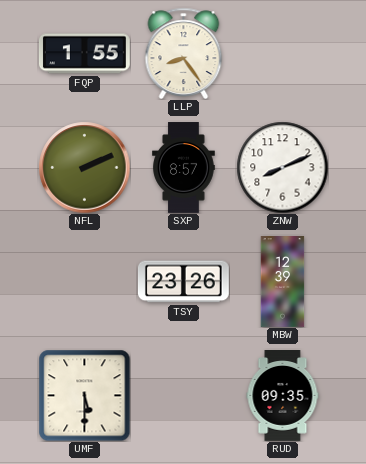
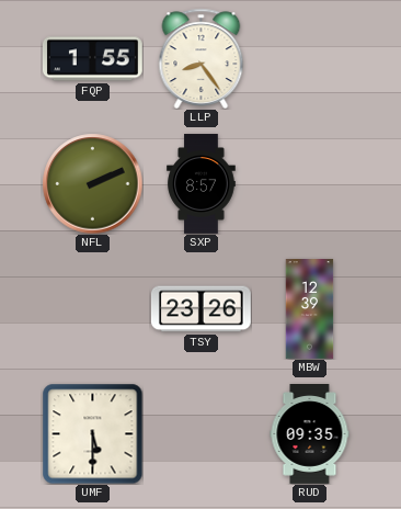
ZNW: 8:11 -> none (282, 167)
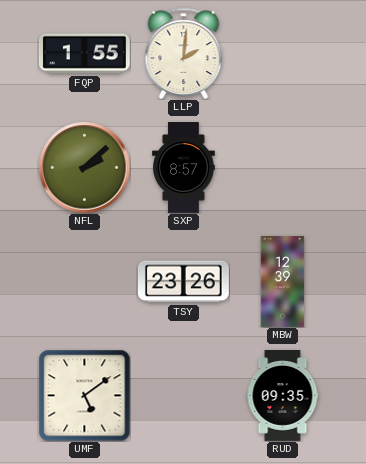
LLP: 8:24 -> 2:01 (184, 53)
NFL: 2:11 -> 2:08 (84, 167)
UMF: 5:30 -> 5:09 (84, 395)
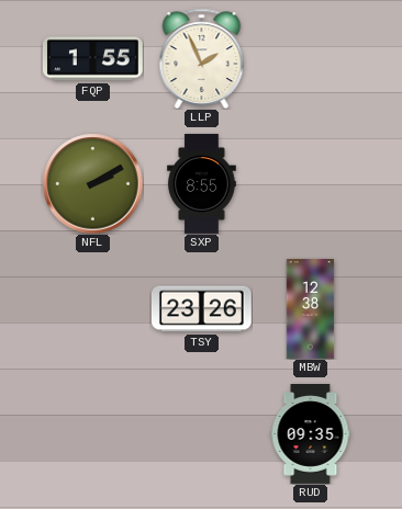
LLP: 2:01 -> 1:56 (202, 58)
NFL: 2:08 -> 2:10 (92, 183)
SXP: 8:57 -> 8:55 (202, 184)
MBW: 12:39 -> 12:38 (311, 309)
UMF: 5:09 -> none (84, 395)
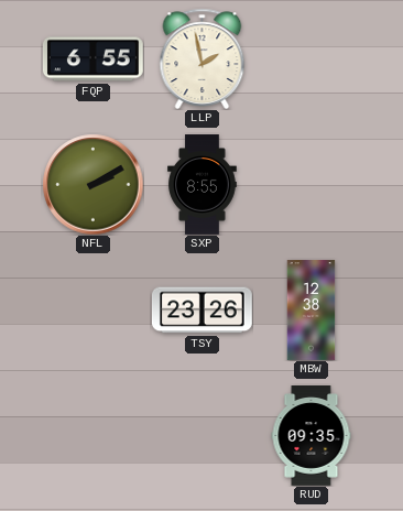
FQP: 1:55 -> 6:55 (92, 59)
LLP: 1:56 -> 1:58 (203, 58)
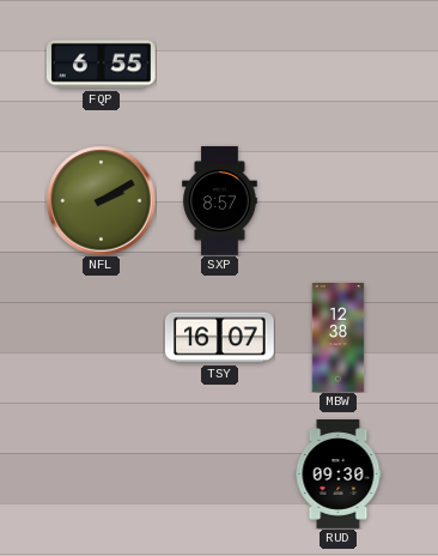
LLP: 1:58 -> none (203, 58)
SXP: 8:55 -> 8:57 (220, 201)
TSY: 23:26 -> 16:07 (220, 338)
RUD: 09:35 -> 09:30 (339, 475)
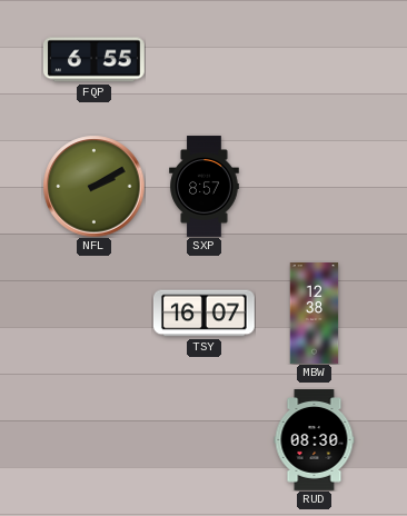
RUD: 09:30 -> 08:30 (315, 440)
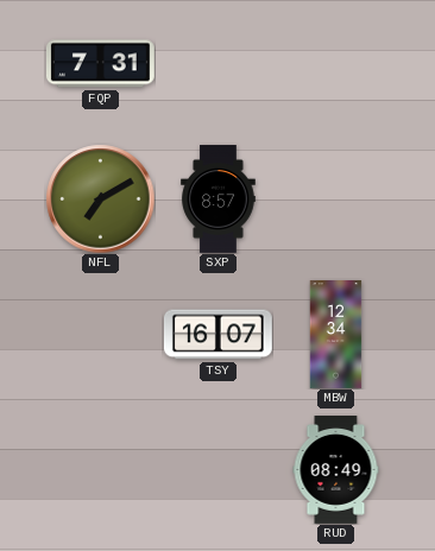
FQP: 6:55 -> 7:31 (100, 64)
NFL: 2:10 -> 7:10 (100, 198)
MBW: 12:38 -> 12:34 (336, 335)
RUD: 08:30 -> 08:49 (336, 470)
